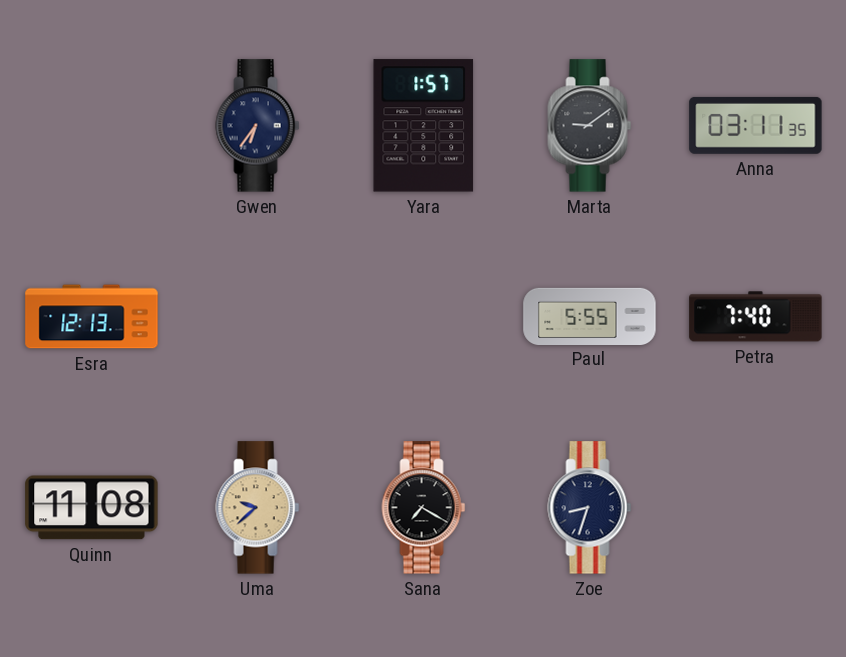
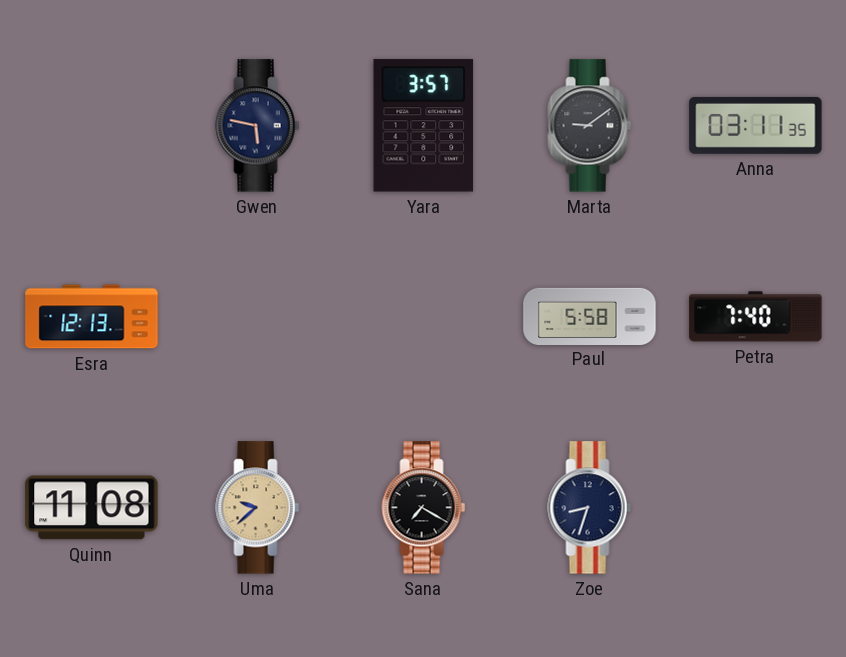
Gwen: 6:36 -> 5:47 (258, 126)
Yara: 1:57 -> 3:57 (424, 126)
Paul: 5:55 -> 5:58 (590, 316)
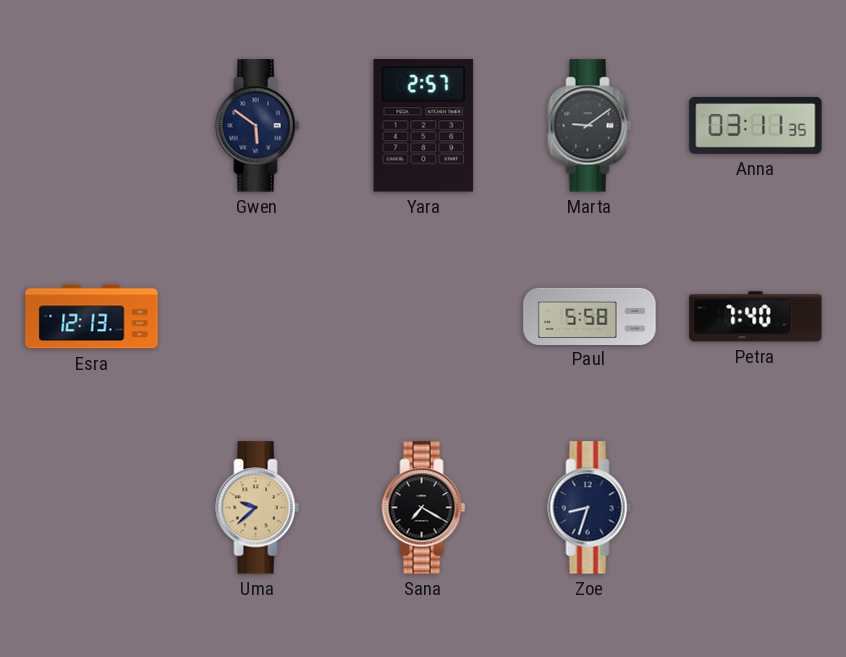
Gwen: 5:47 -> 5:51 (258, 126)
Yara: 3:57 -> 2:57 (424, 126)
Quinn: 11:08 -> none (92, 508)
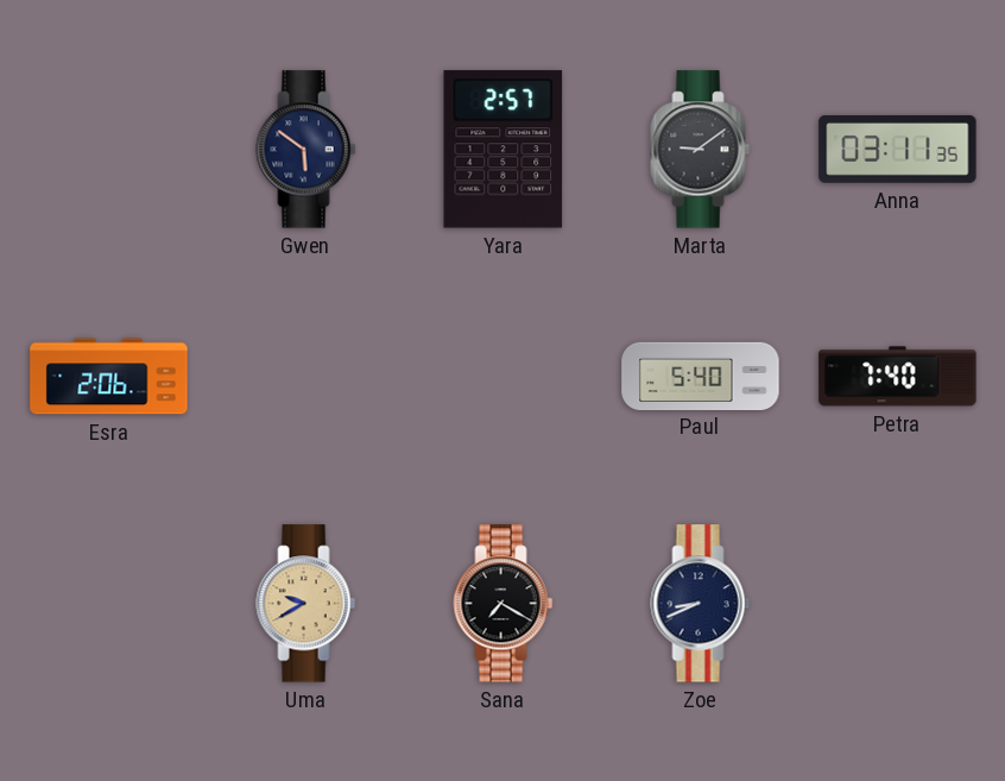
Esra: 12:13 -> 2:06 (109, 377)
Paul: 5:58 -> 5:40 (701, 376)
Uma: 9:38 -> 9:40 (306, 604)
Zoe: 8:33 -> 8:41 (701, 604)
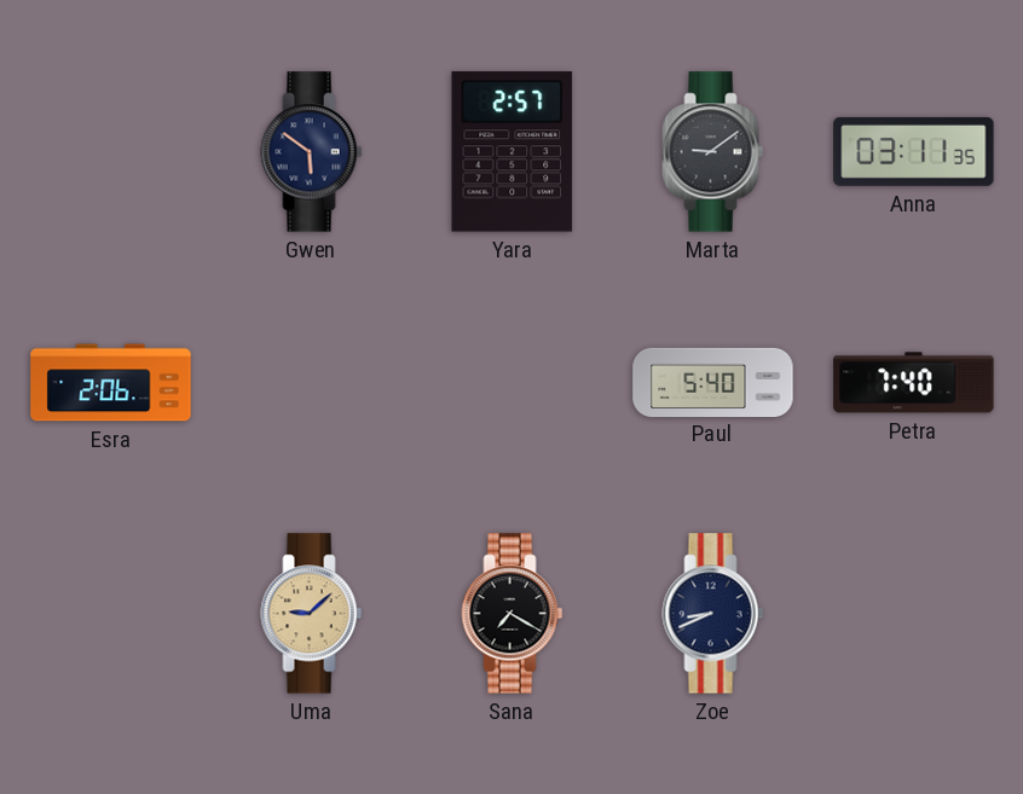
Uma: 9:40 -> 9:08 (312, 614)
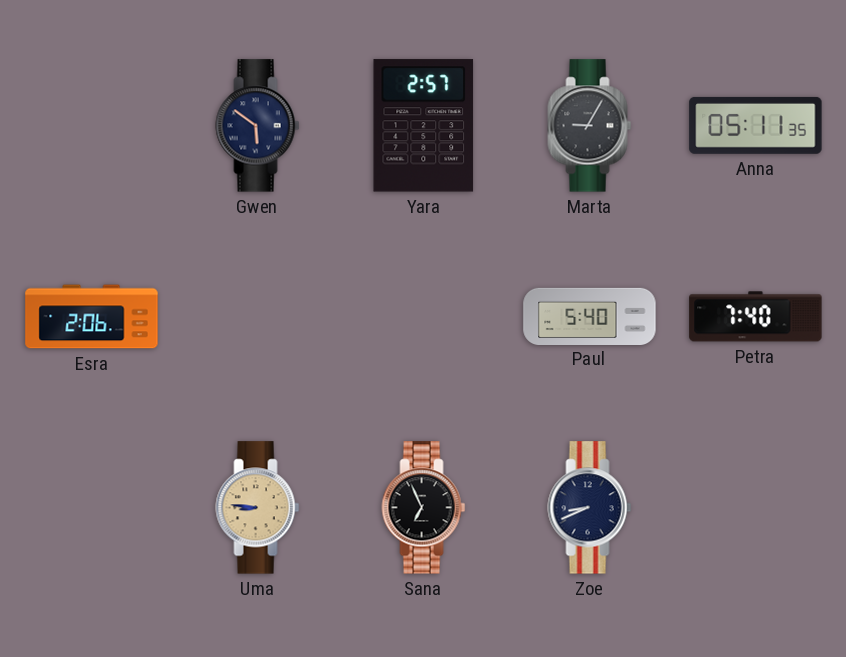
Marta: 9:09 -> 9:05 (590, 126)
Anna: 03:11 -> 05:11 (756, 125)
Uma: 9:08 -> 8:46 (258, 508)
Sana: 7:20 -> 6:56 (424, 508)
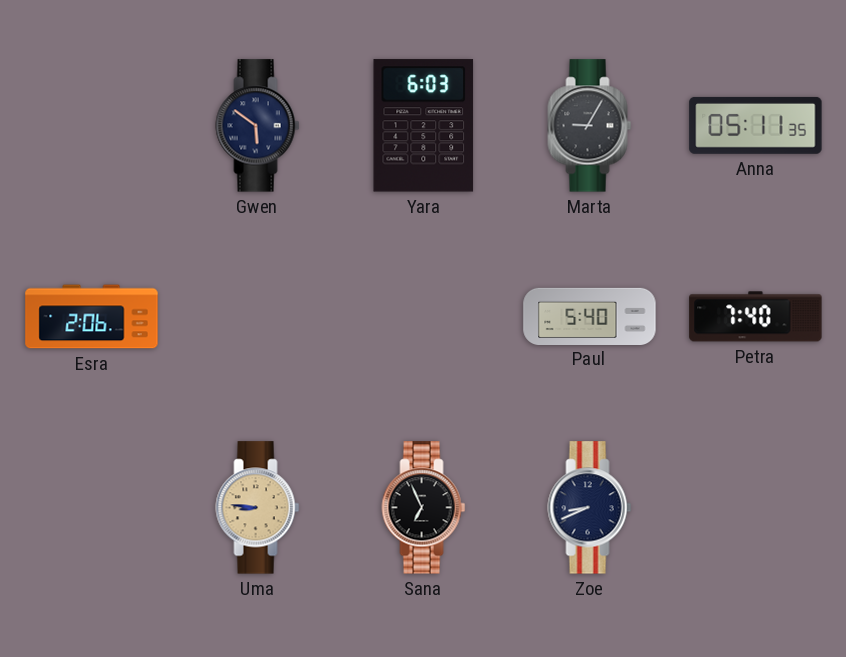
Yara: 2:57 -> 6:03 (424, 126)
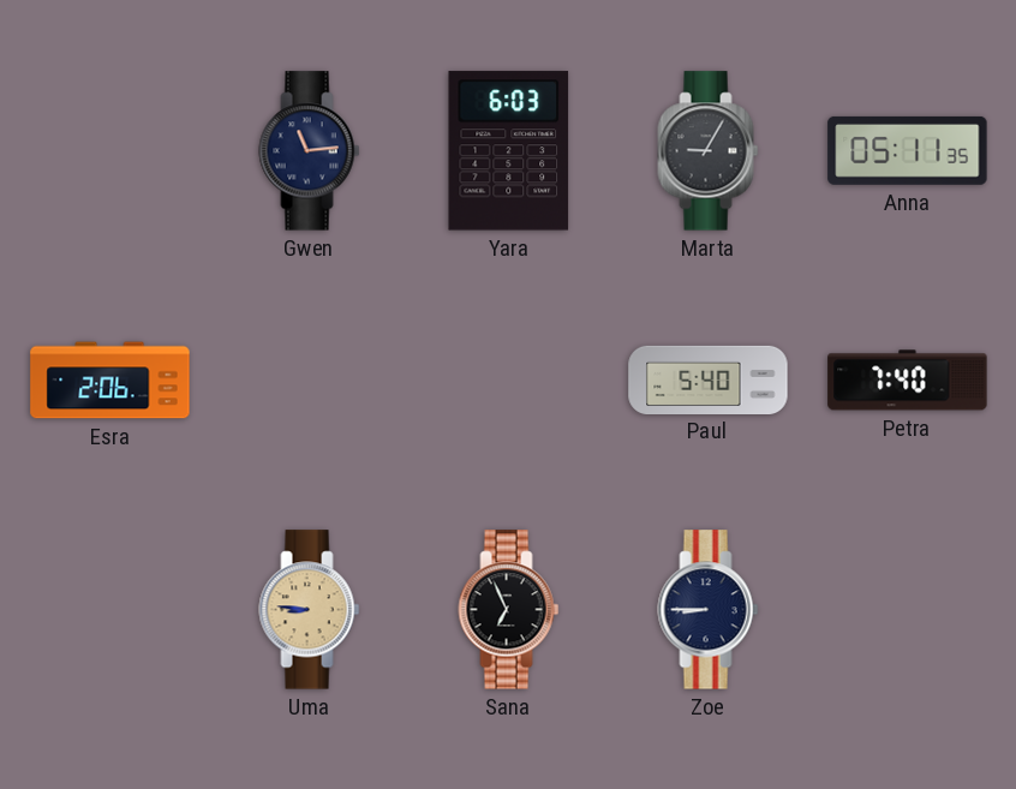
Gwen: 5:51 -> 11:14 (310, 151)
Zoe: 8:41 -> 8:45 (709, 610)
